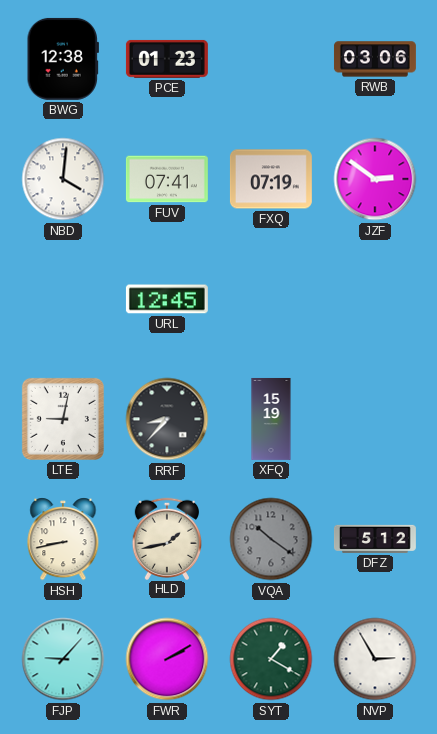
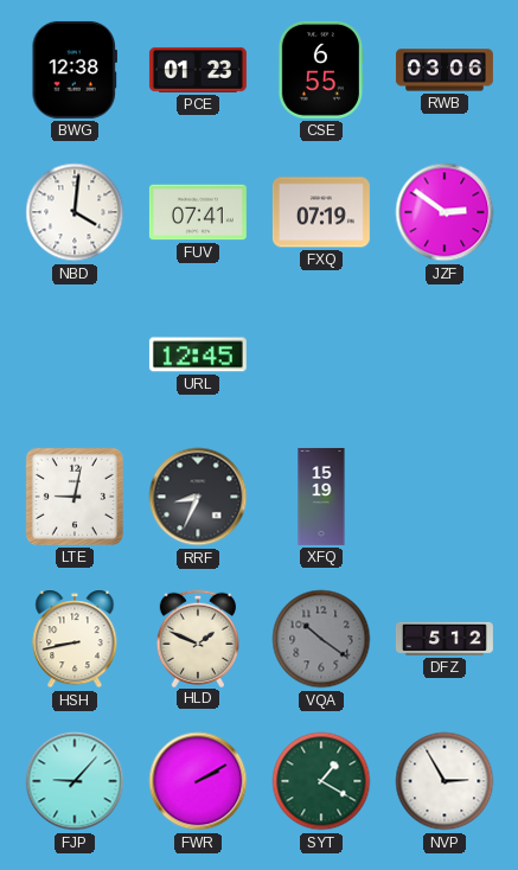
CSE: none -> 6:55 (321, 70)
RRF: 8:37 -> 8:34 (198, 497)
HLD: 1:43 -> 1:49 (197, 638)
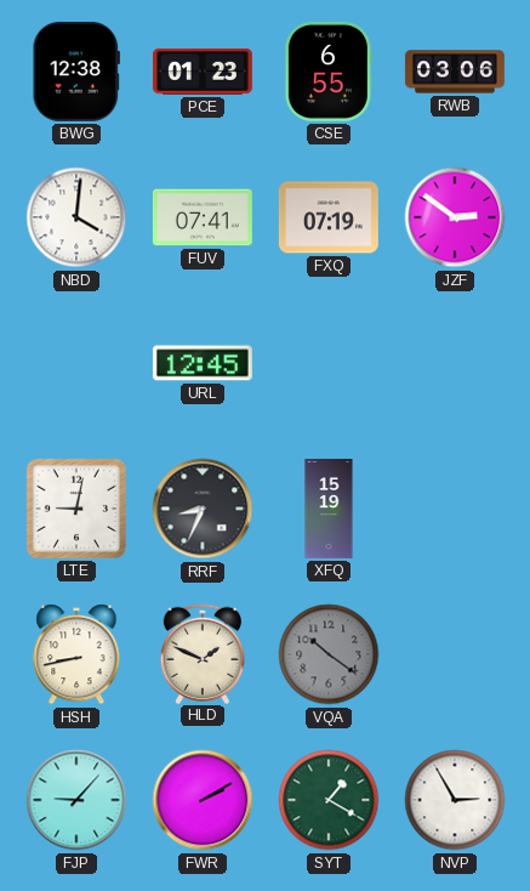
DFZ: 5:12 -> none (445, 639)
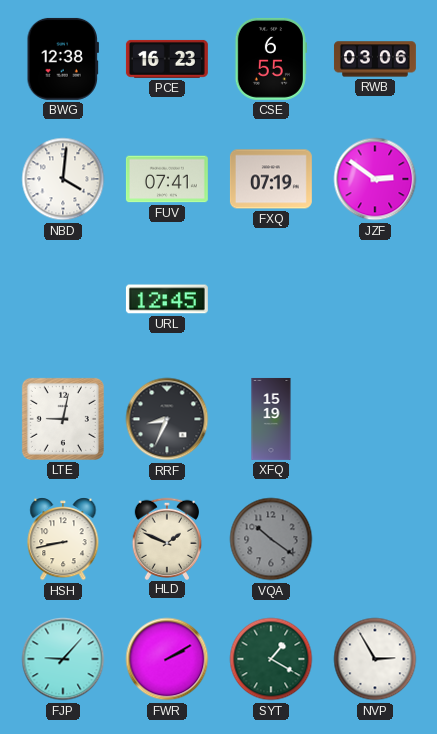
PCE: 01:23 -> 16:23 (167, 59)
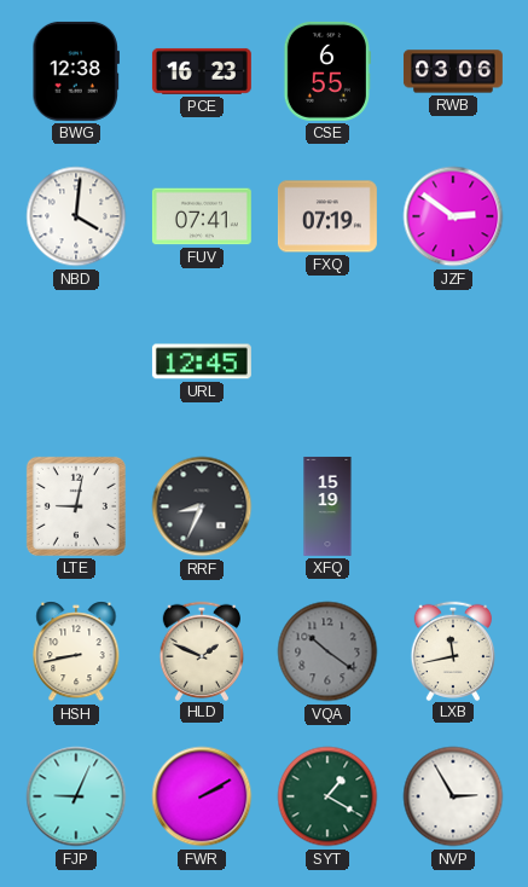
LXB: none -> 11:43 (452, 650)
FJP: 9:07 -> 9:04 (76, 796)
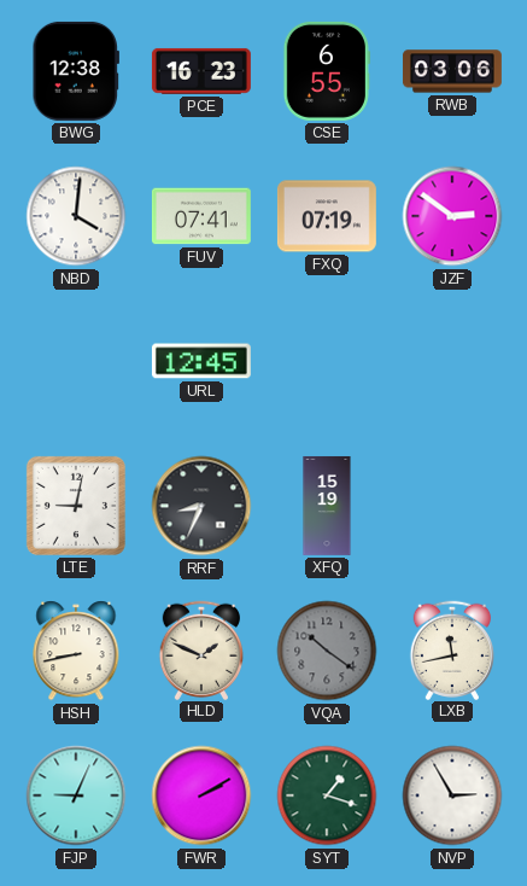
SYT: 1:20 -> 1:18 (327, 795)
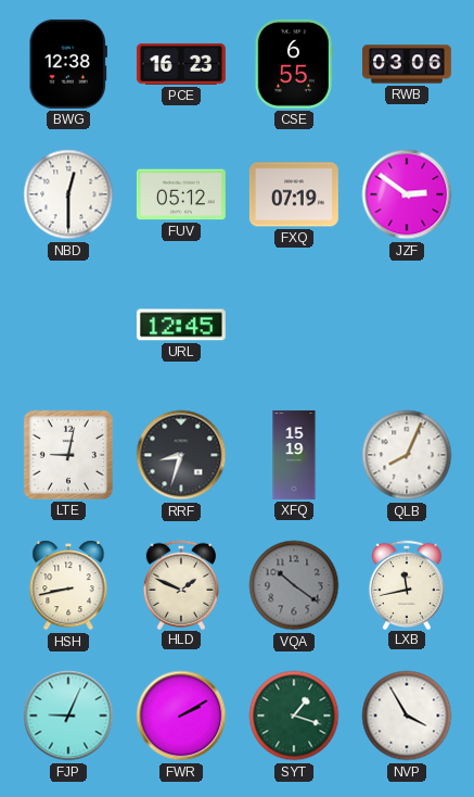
NBD: 4:01 -> 12:30 (68, 194)
FUV: 07:41 -> 05:12 (181, 194)
RRF: 8:34 -> 8:33 (181, 455)
QLB: none -> 8:04 (407, 455)
NVP: 2:55 -> 3:55 (407, 716)
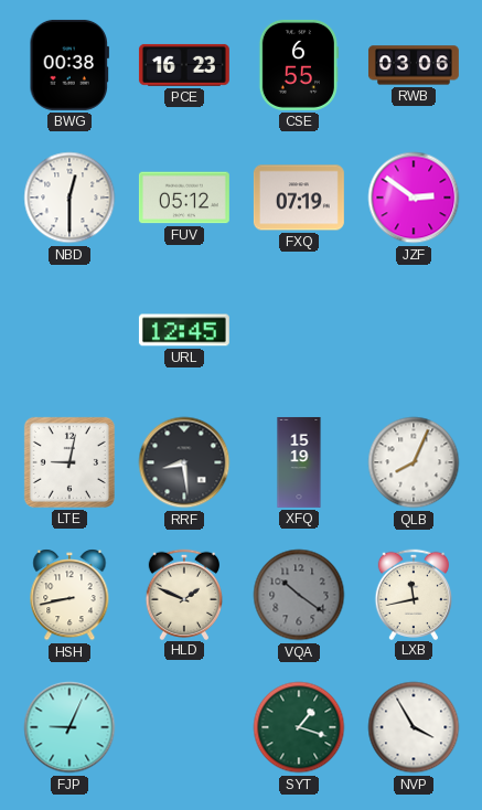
BWG: 12:38 -> 00:38 (68, 65)
RRF: 8:33 -> 8:29 (184, 462)
FWR: 2:10 -> none (181, 716)
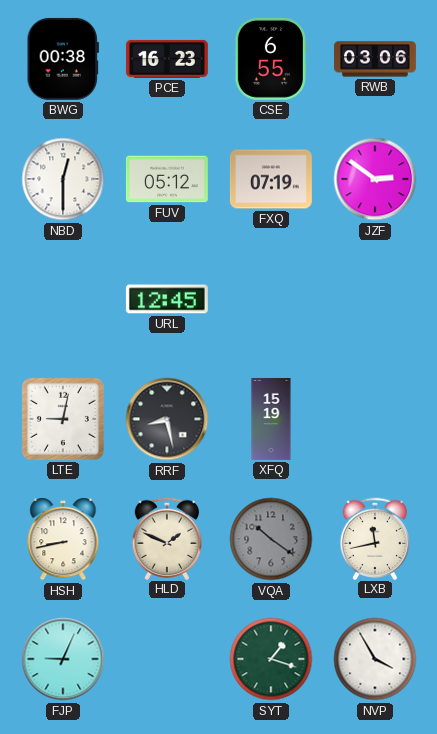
RRF: 8:29 -> 8:28 (167, 419)
QLB: 8:04 -> none (414, 462)
